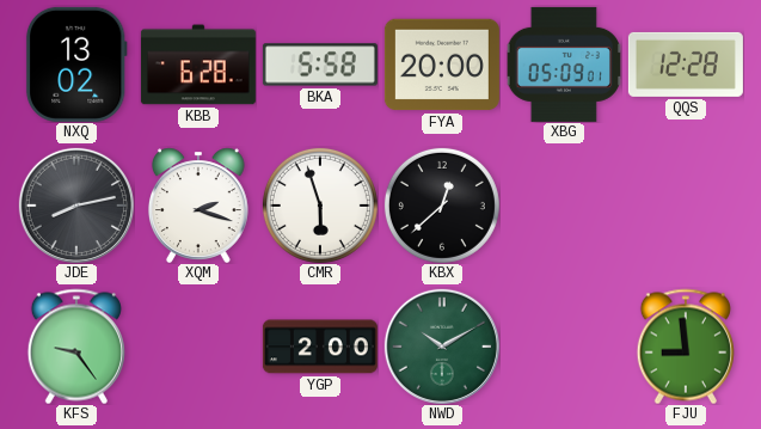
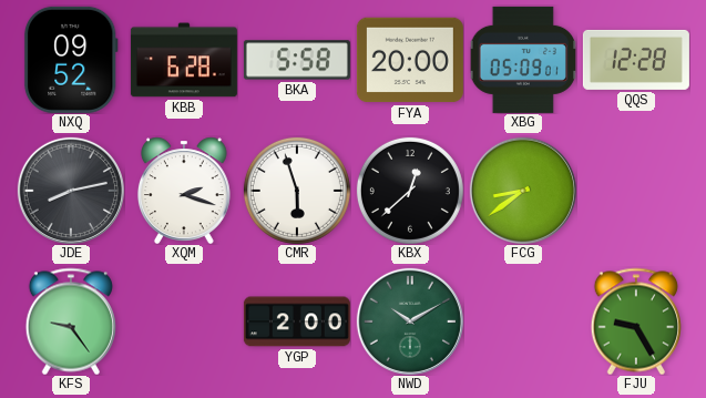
NXQ: 13:02 -> 09:52 (71, 60)
FCG: none -> 8:39 (523, 191)
FJU: 8:59 -> 9:25 (636, 322)
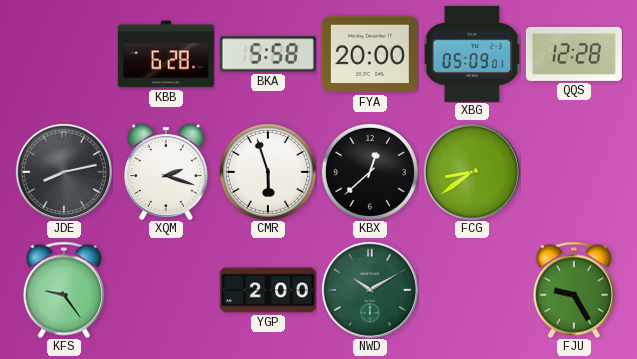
NXQ: 09:52 -> none (71, 60)
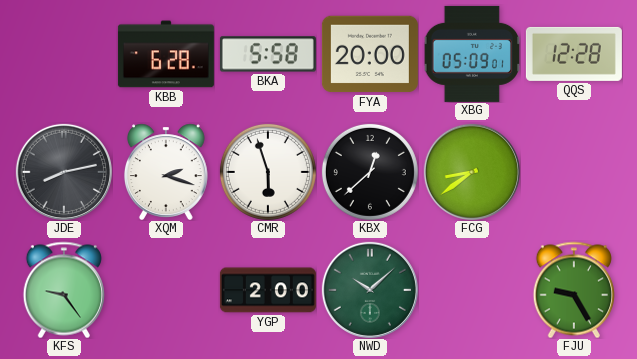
NWD: 10:10 -> 10:08 (370, 290)
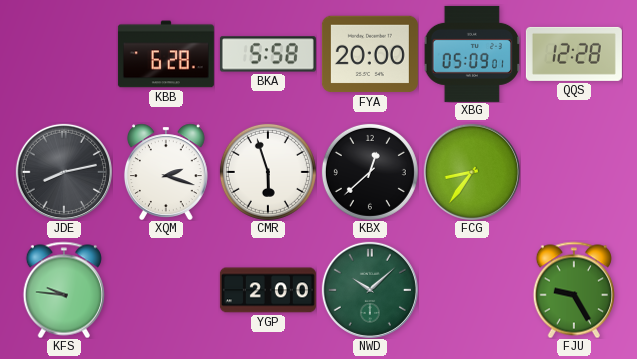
FCG: 8:39 -> 8:36 (472, 172)
KFS: 9:24 -> 9:46 (64, 290)
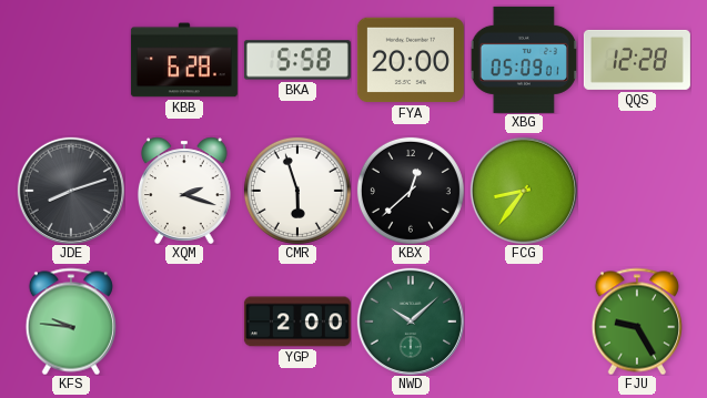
JDE: 8:13 -> 8:12 (71, 191)
